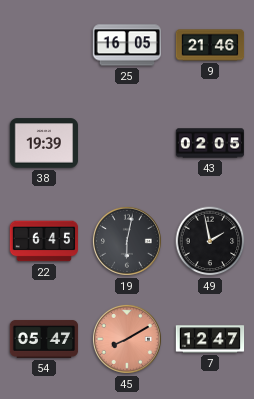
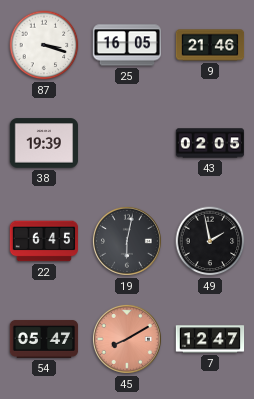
87: none -> 3:18 (44, 45)
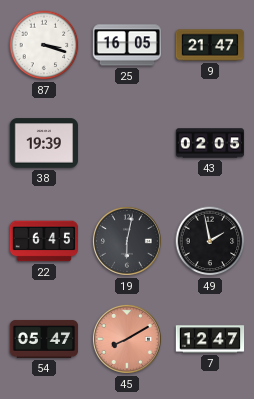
9: 21:46 -> 21:47 (210, 45)
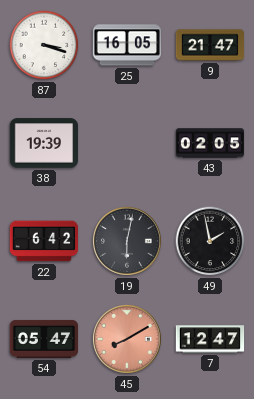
22: 6:45 -> 6:42 (44, 241)
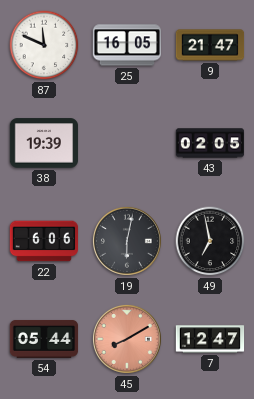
87: 3:18 -> 11:49 (44, 45)
22: 6:42 -> 6:06 (44, 241)
49: 1:58 -> 6:58 (210, 241)
54: 05:47 -> 05:44 (44, 339)
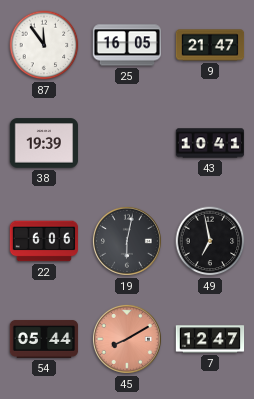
87: 11:49 -> 11:54 (44, 45)
43: 02:05 -> 10:41 (210, 143)
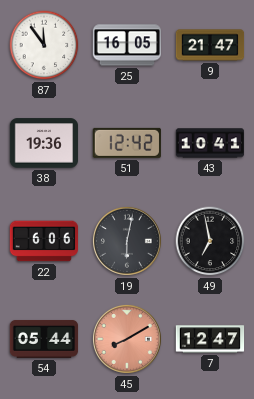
38: 19:39 -> 19:36 (44, 143)
51: none -> 12:42 (127, 143)
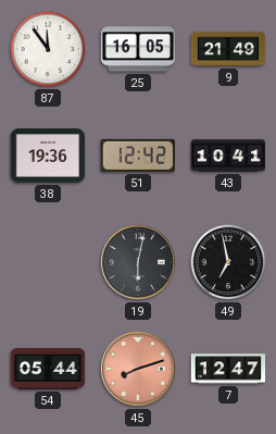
9: 21:47 -> 21:49 (228, 49)
22: 6:06 -> none (44, 241)
45: 8:10 -> 8:12 (138, 369)
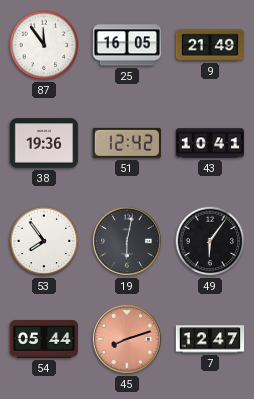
53: none -> 7:54 (44, 241)
49: 6:58 -> 6:06 (210, 241)
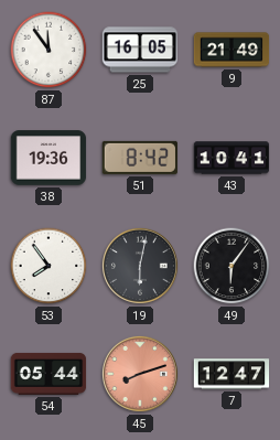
51: 12:42 -> 8:42 (140, 158)
